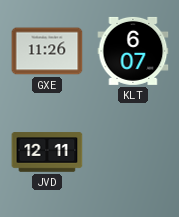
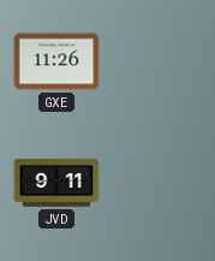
KLT: 6:07 -> none (133, 51)
JVD: 12:11 -> 9:11 (56, 183)
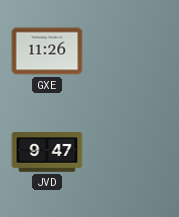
JVD: 9:11 -> 9:47 (47, 152)
